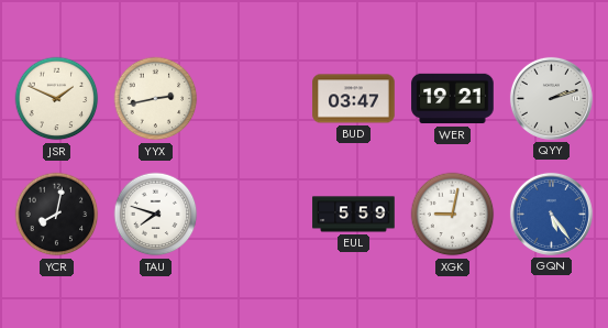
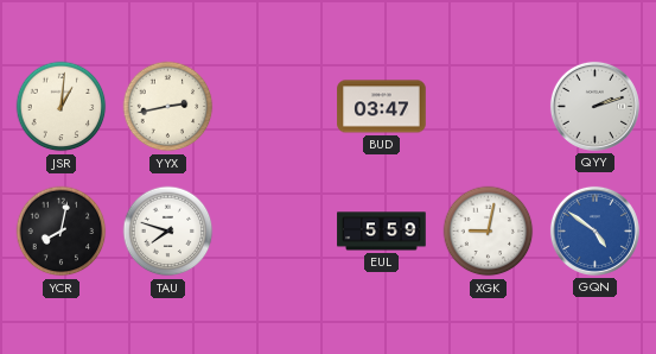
JSR: 1:49 -> 1:01 (62, 107)
WER: 19:21 -> none (453, 99)
GQN: 5:24 -> 4:51 (594, 230)
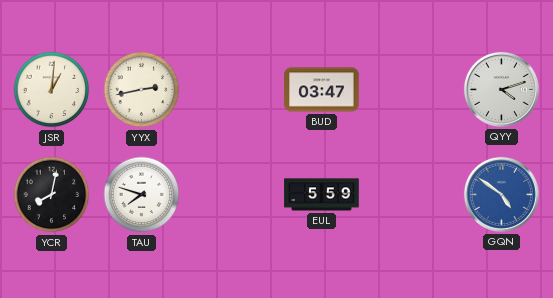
QYY: 2:12 -> 4:12 (501, 89)
XGK: 9:02 -> none (489, 232)
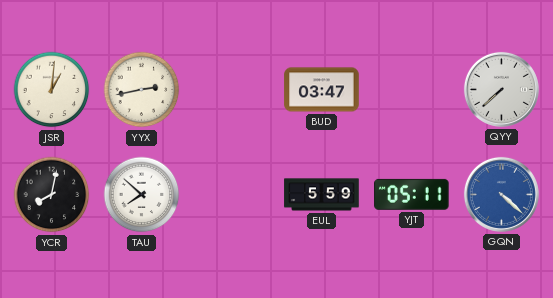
QYY: 4:12 -> 7:38 (501, 89)
TAU: 7:48 -> 7:52 (142, 195)
YJT: none -> 05:11 (412, 194)
GQN: 4:51 -> 4:22 (501, 194)
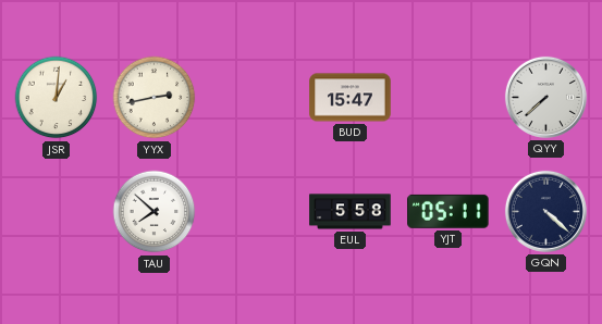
BUD: 03:47 -> 15:47 (351, 98)
YCR: 8:02 -> none (52, 195)
EUL: 5:59 -> 5:58 (351, 212)
GQN dial: blue -> navy (545, 211)
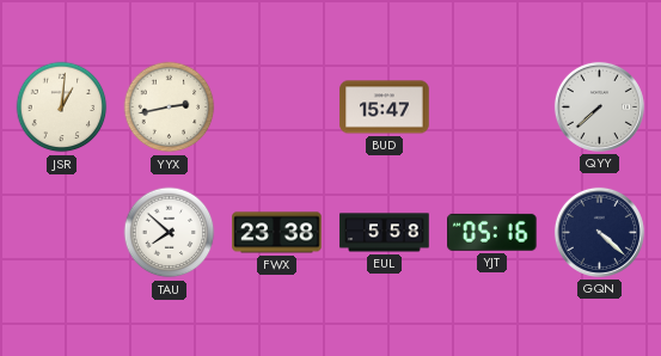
FWX: none -> 23:38 (277, 233)
YJT: 05:11 -> 05:16 (492, 232)
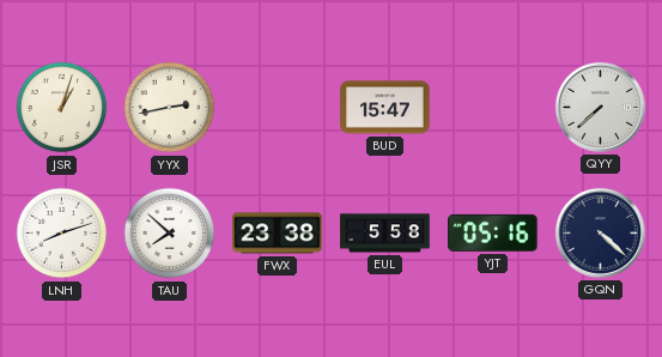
JSR: 1:01 -> 1:03 (62, 108)
LNH: none -> 8:12 (62, 234)
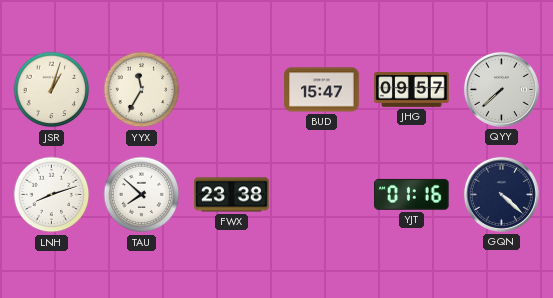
YYX: 2:43 -> 11:35 (142, 90)
JHG: none -> 09:57 (412, 90)
EUL: 5:58 -> none (385, 234)
YJT: 05:16 -> 01:16 (412, 194)
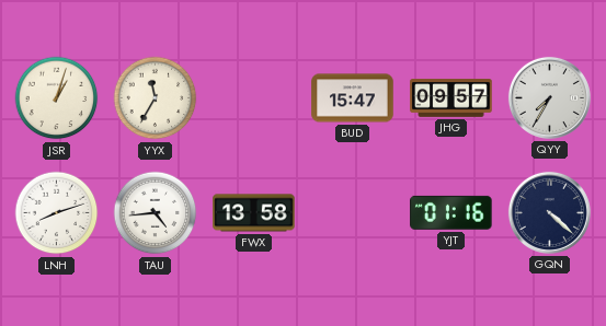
QYY: 7:38 -> 7:35 (549, 97)
TAU: 7:52 -> 4:44 (156, 213)
FWX: 23:38 -> 13:58 (254, 213)
